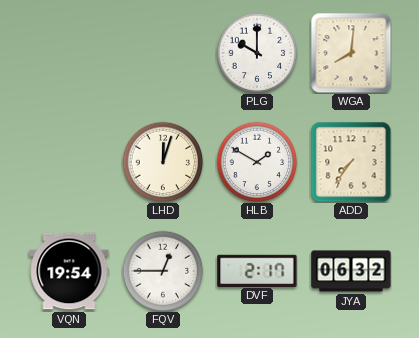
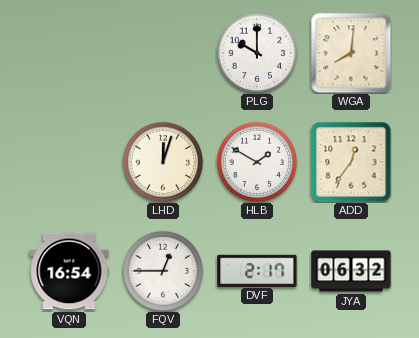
ADD: 7:36 -> 12:36 (351, 162)
VQN: 19:54 -> 16:54 (69, 271)
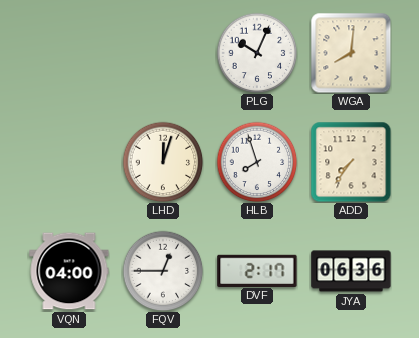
PLG: 10:00 -> 10:04 (257, 53)
HLB: 1:50 -> 7:57 (257, 162)
ADD: 12:36 -> 7:36 (351, 162)
VQN: 16:54 -> 04:00 (69, 271)
JYA: 06:32 -> 06:36 (351, 271)
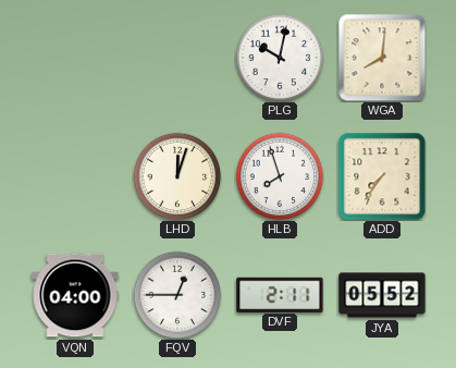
PLG: 10:04 -> 10:02 (280, 58)
DVF: 2:17 -> 2:11 (280, 294)
JYA: 06:36 -> 05:52 (382, 295)
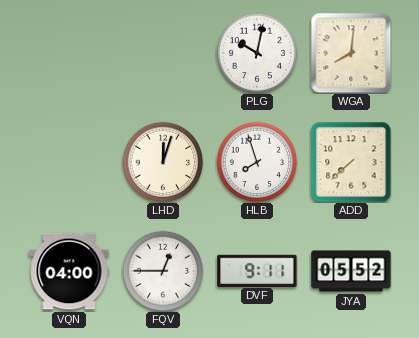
ADD: 7:36 -> 7:38 (351, 162)
DVF: 2:11 -> 9:11 (257, 270)
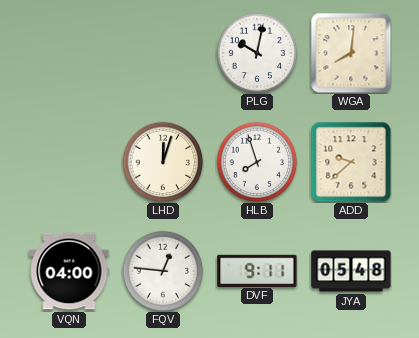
ADD: 7:38 -> 9:38 (351, 162)
FQV: 12:45 -> 12:46 (163, 271)
JYA: 05:52 -> 05:48 (351, 271)
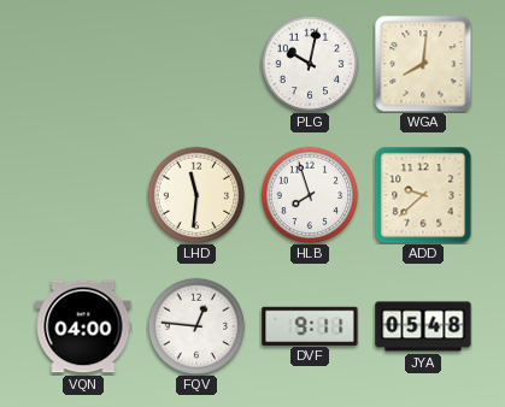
LHD: 12:03 -> 11:31 (196, 195)
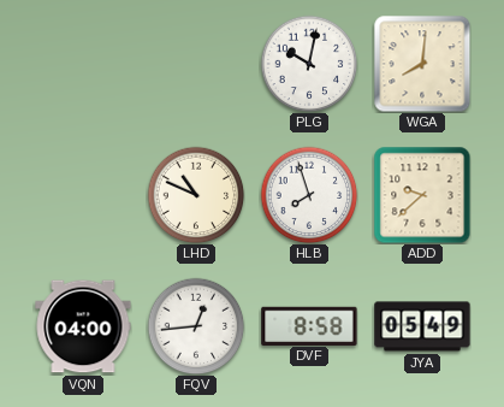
LHD: 11:31 -> 10:49 (196, 195)
FQV: 12:46 -> 12:44 (196, 326)
DVF: 9:11 -> 8:58 (309, 325)
JYA: 05:48 -> 05:49 (422, 326)
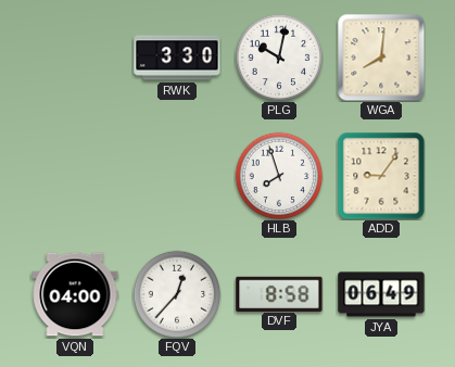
RWK: none -> 3:30 (177, 58)
LHD: 10:49 -> none (196, 195)
ADD: 9:38 -> 9:06 (381, 176)
FQV: 12:44 -> 12:37 (177, 294)
JYA: 05:49 -> 06:49 (381, 294)
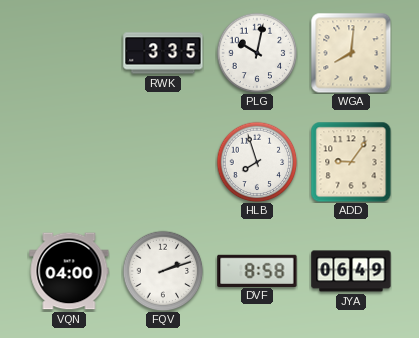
RWK: 3:30 -> 3:35 (163, 53)
FQV: 12:37 -> 2:12 (163, 271)
